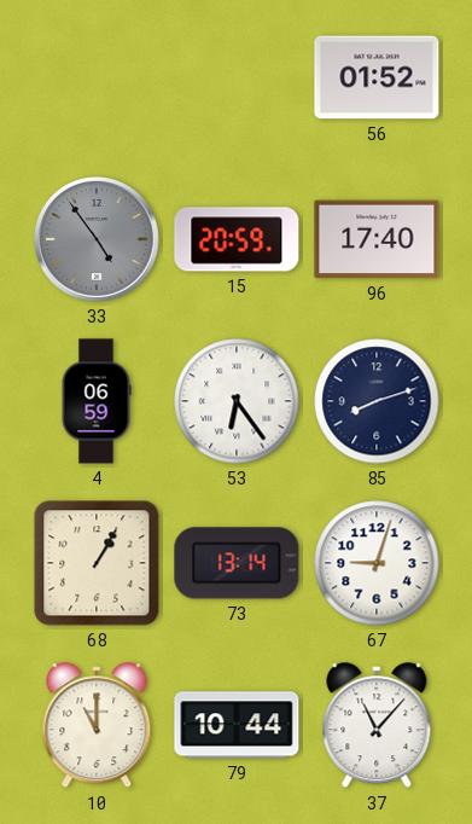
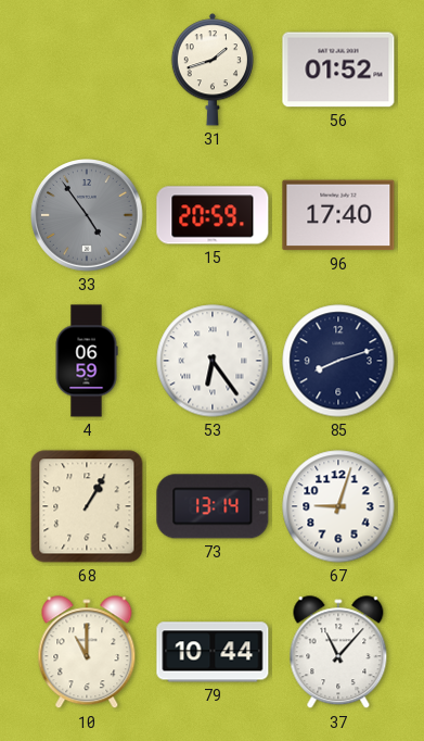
31: none -> 1:42 (211, 70)
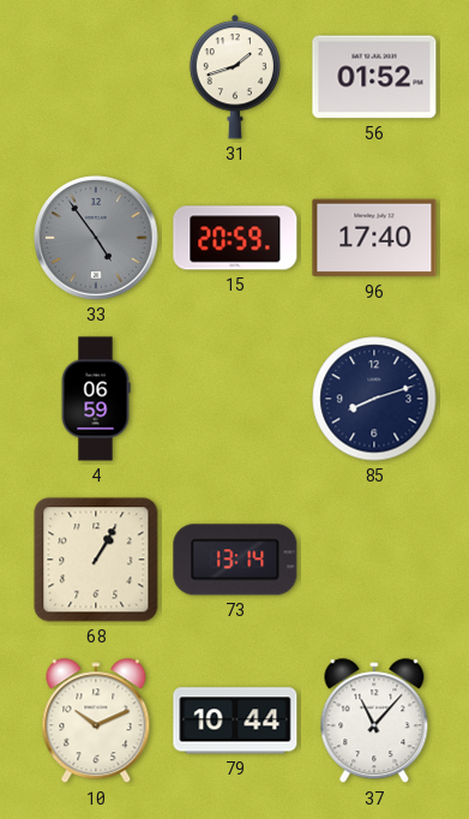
53: 6:24 -> none (213, 361)
67: 9:03 -> none (338, 506)
10: 11:00 -> 10:11 (96, 722)
